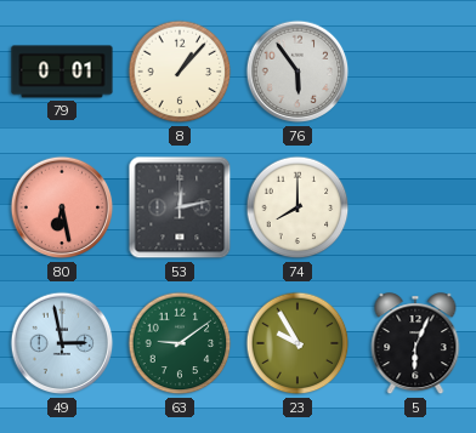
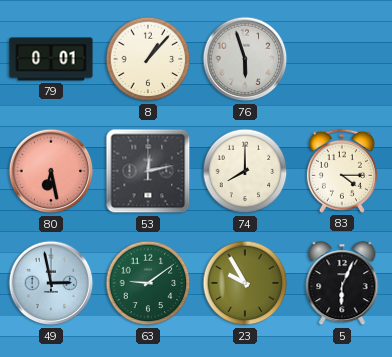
76: 5:54 -> 5:57 (245, 59)
83: none -> 4:15 (342, 171)
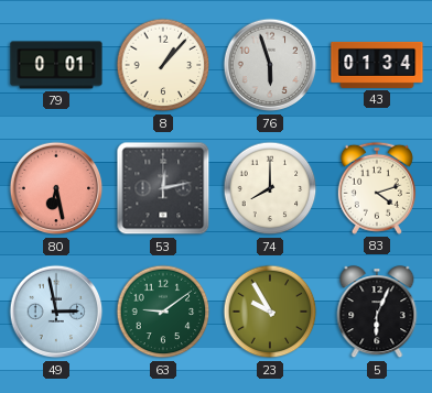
43: none -> 01:34 (377, 65)
83: 4:15 -> 4:12 (377, 188)
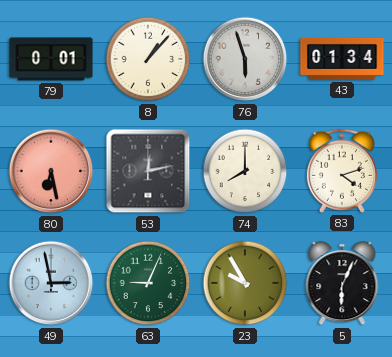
63: 9:09 -> 9:04 (148, 283)
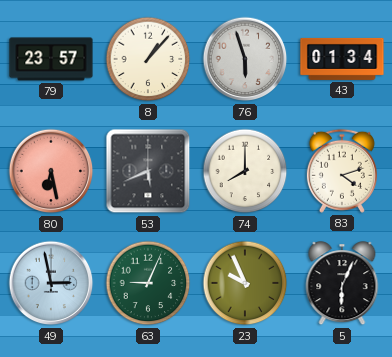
79: 0:01 -> 23:57 (51, 59)
53: 12:13 -> 5:41 (148, 171)
23: 9:55 -> 9:56 (245, 283)
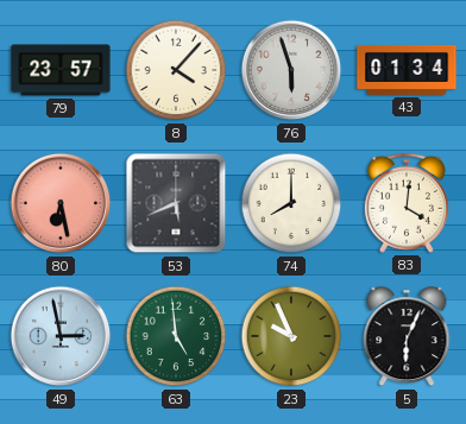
8: 1:07 -> 4:07 (176, 70)
83: 4:12 -> 4:01 (407, 203)
63: 9:04 -> 4:59 (176, 336)
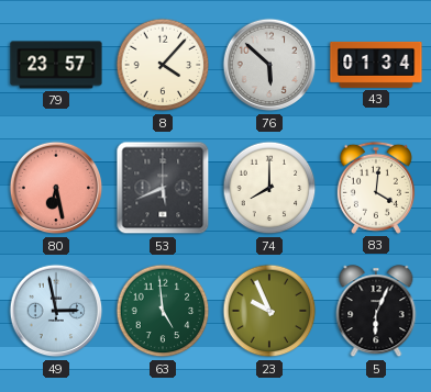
76: 5:57 -> 5:52 (269, 65)
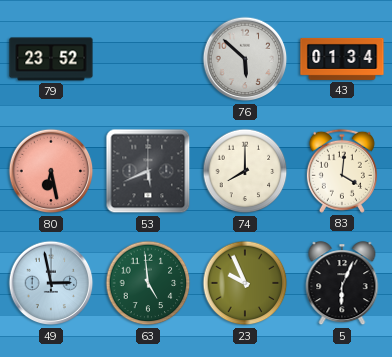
79: 23:57 -> 23:52 (51, 59)
8: 4:07 -> none (163, 65)
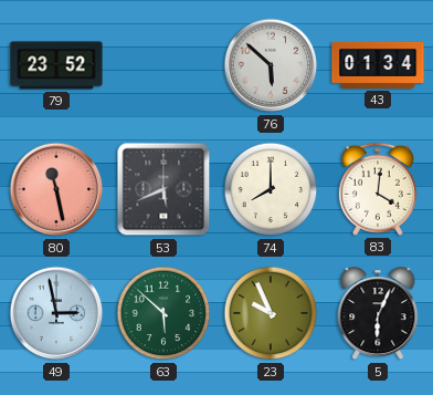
80: 6:28 -> 11:28 (56, 189)
63: 4:59 -> 5:52 (163, 313)
